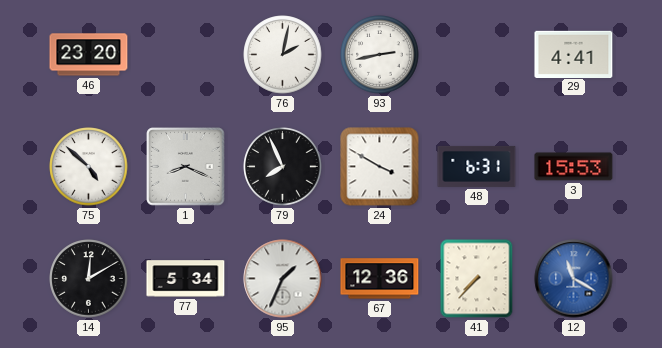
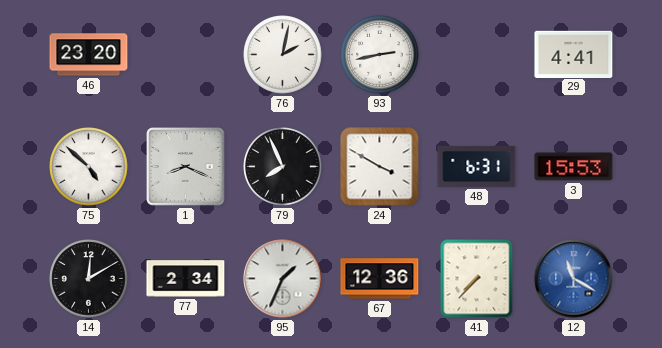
77: 5:34 -> 2:34 (186, 279)
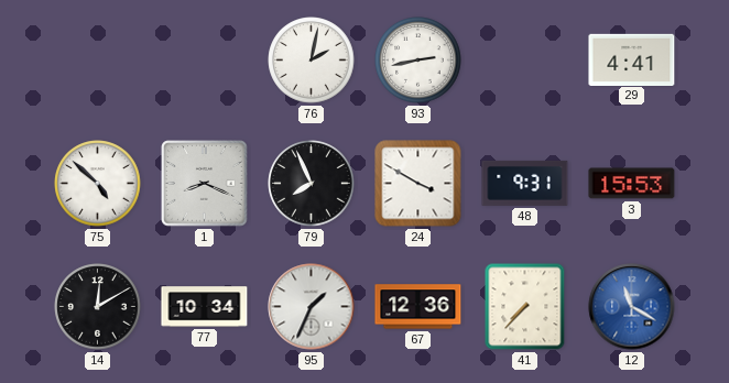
46: 23:20 -> none (89, 55)
48: 6:31 -> 9:31 (525, 183)
77: 2:34 -> 10:34 (205, 307)
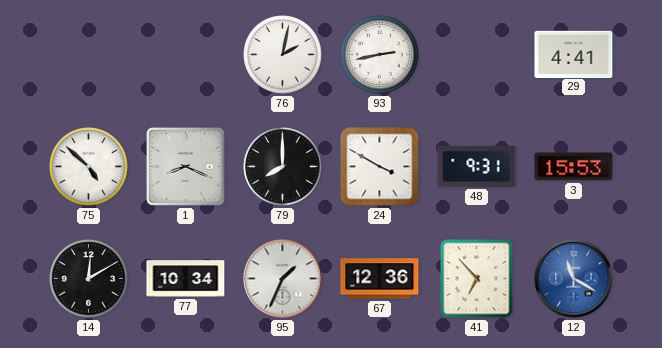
79: 7:56 -> 8:00 (283, 167)
41: 7:37 -> 6:53 (477, 279)
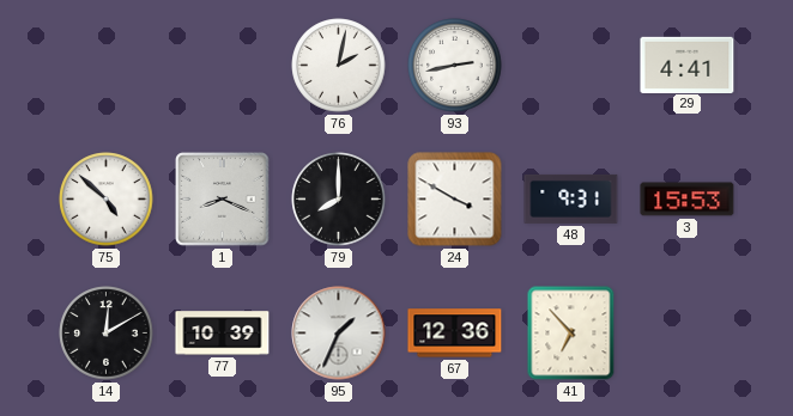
77: 10:34 -> 10:39 (223, 334)
12: 11:20 -> none (574, 279)
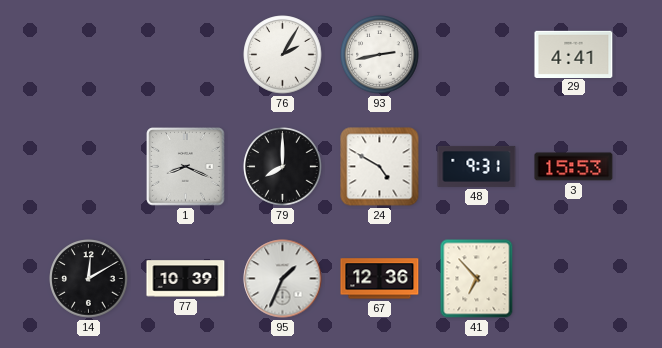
76: 2:02 -> 2:05 (283, 55)
75: 4:52 -> none (107, 200)
24: 3:50 -> 4:50 (380, 167)
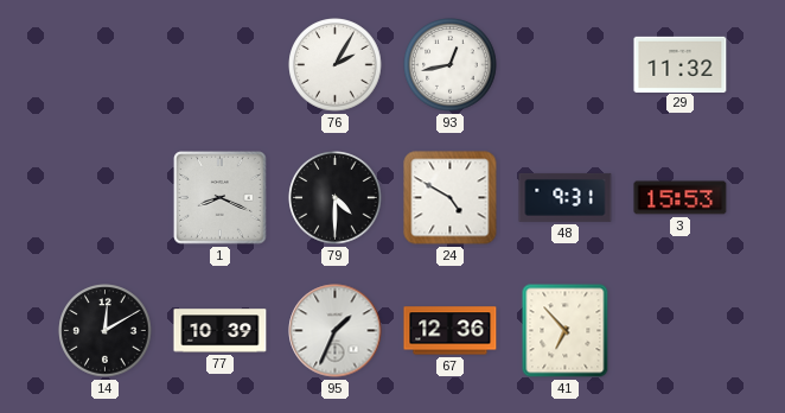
93: 2:43 -> 12:43 (451, 65)
29: 4:41 -> 11:32 (681, 64)
79: 8:00 -> 4:30 (336, 198)
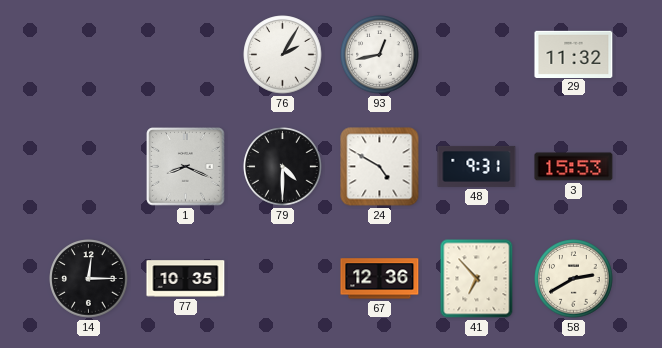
14: 12:10 -> 12:15 (89, 279)
77: 10:39 -> 10:35 (186, 279)
95: 1:34 -> none (336, 331)
58: none -> 2:40 (574, 279)
